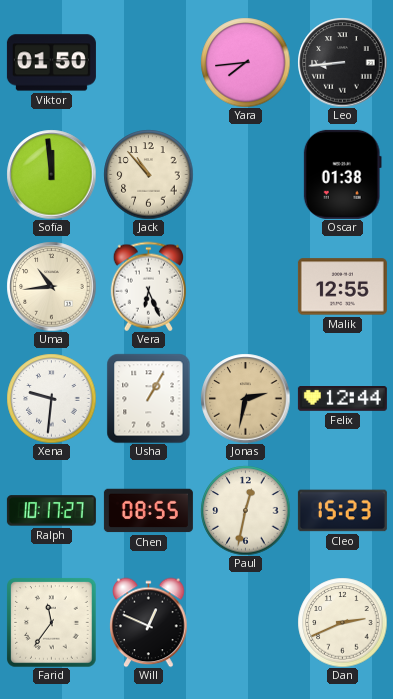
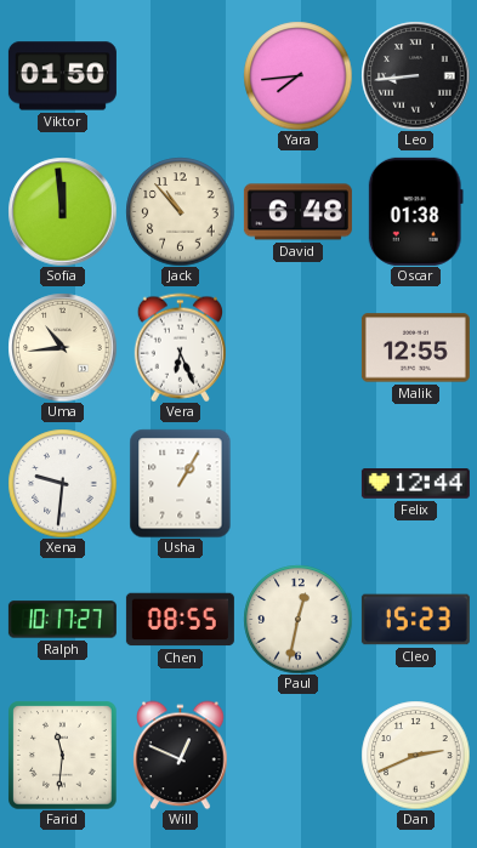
David: none -> 6:48 (297, 212)
Jonas: 2:32 -> none (245, 398)
Farid: 11:36 -> 11:31 (62, 755)
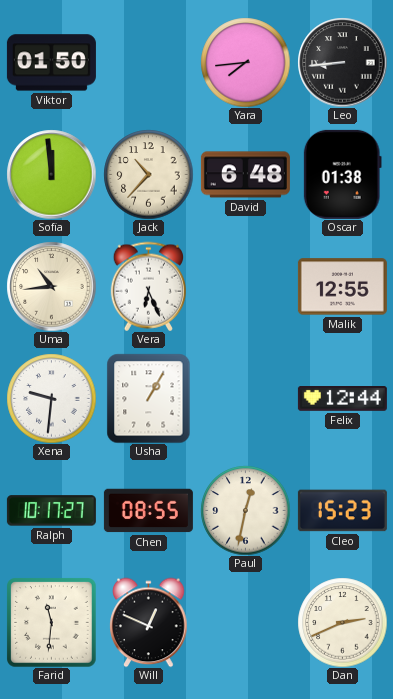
Jack: 10:53 -> 10:37 (148, 174)
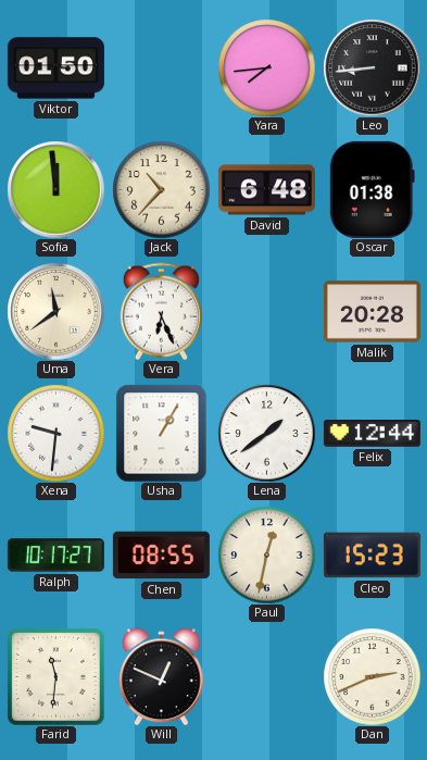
Uma: 10:44 -> 11:39 (55, 311)
Malik: 12:55 -> 20:28 (372, 312)
Lena: none -> 1:39 (266, 433)
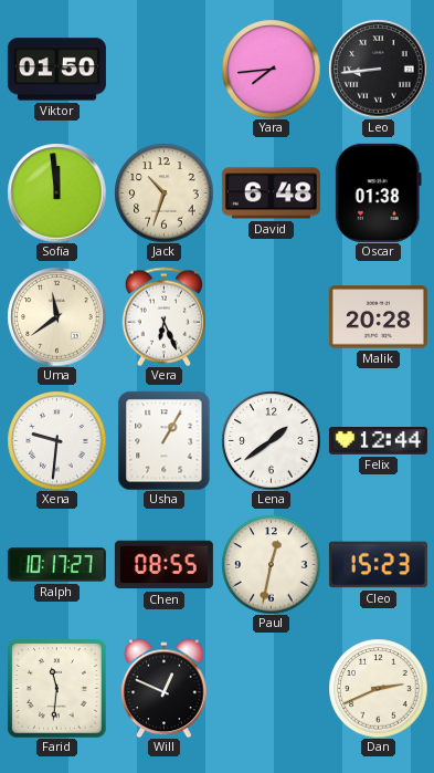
Jack: 10:37 -> 10:33 (163, 192)
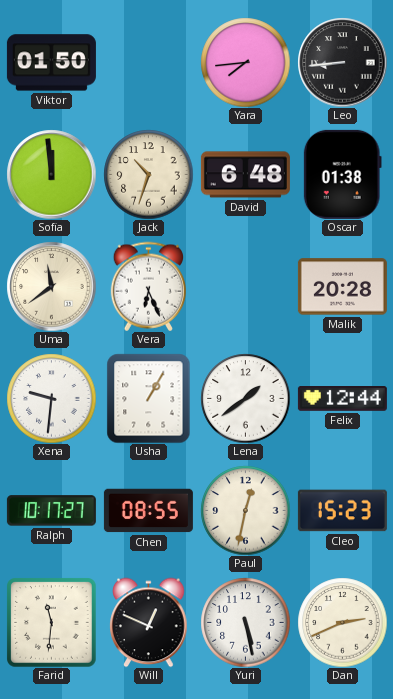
Yuri: none -> 5:28 (245, 622)
